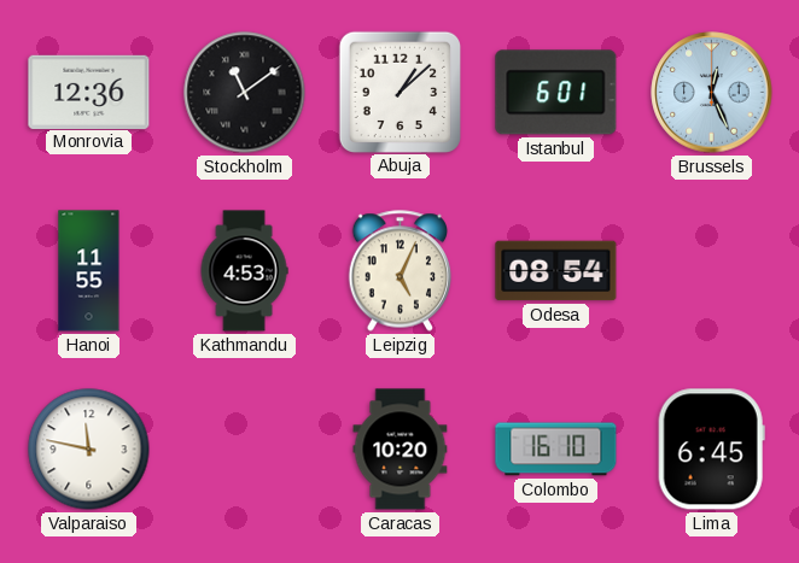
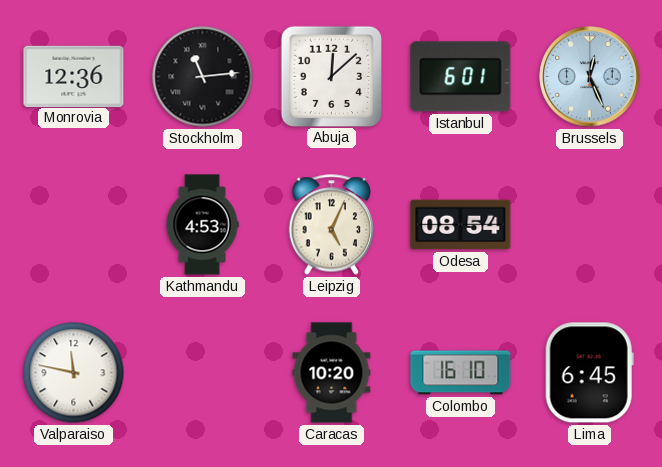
Stockholm: 11:09 -> 11:14 (203, 77)
Abuja: 1:08 -> 12:08 (331, 76)
Hanoi: 11:55 -> none (89, 271)
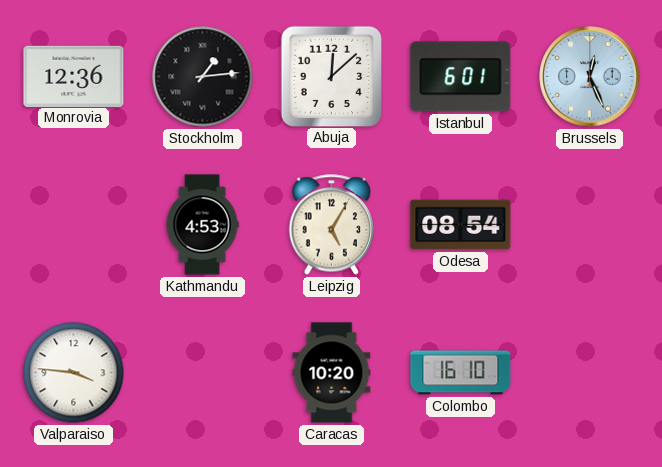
Stockholm: 11:14 -> 1:14 (203, 77)
Leipzig: 5:04 -> 5:05 (332, 225)
Valparaiso: 11:47 -> 3:46 (74, 373)
Lima: 6:45 -> none (589, 373)
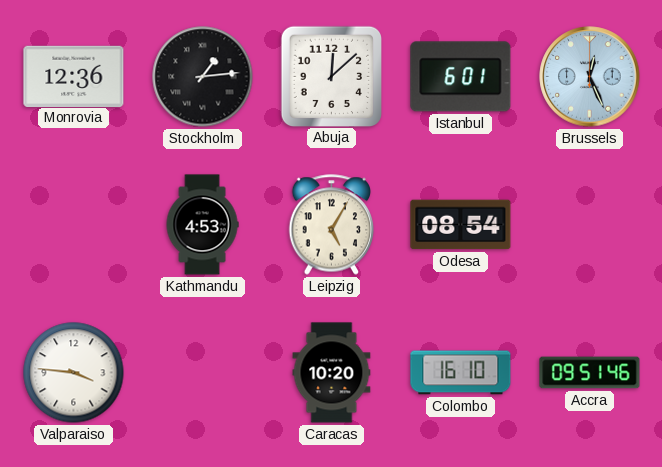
Accra: none -> 09:51 (590, 373)
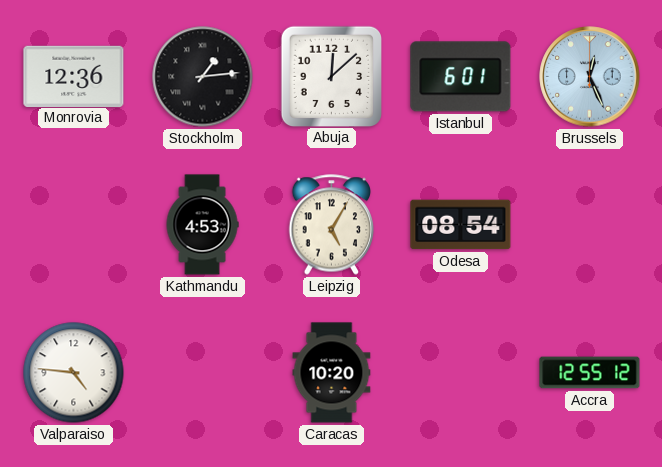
Valparaiso: 3:46 -> 4:46 (74, 373)
Colombo: 16:10 -> none (461, 373)
Accra: 09:51 -> 12:55 (590, 373)
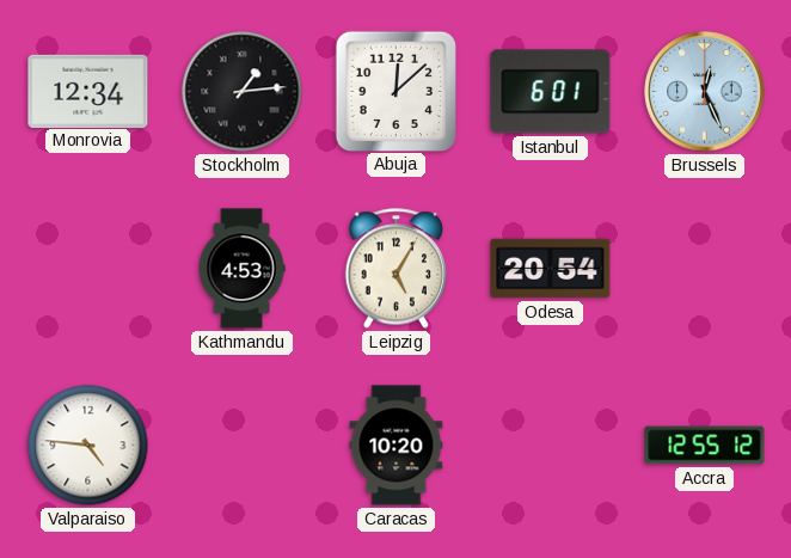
Monrovia: 12:36 -> 12:34 (88, 91)
Odesa: 08:54 -> 20:54 (551, 269)
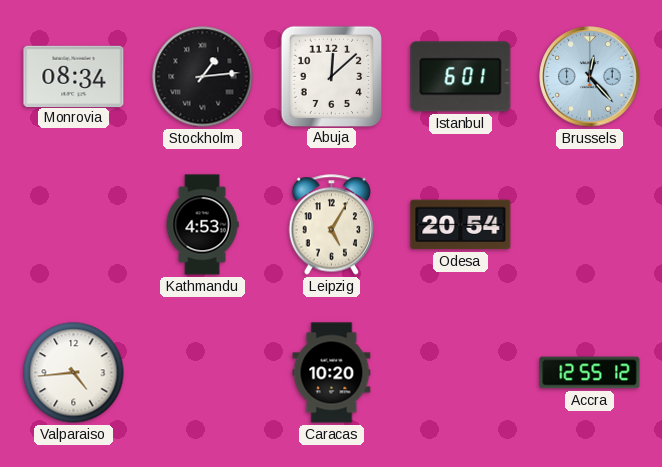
Monrovia: 12:34 -> 08:34 (74, 76)
Brussels: 12:26 -> 12:23 (590, 77)
Valparaiso: 4:46 -> 4:44 (74, 373)
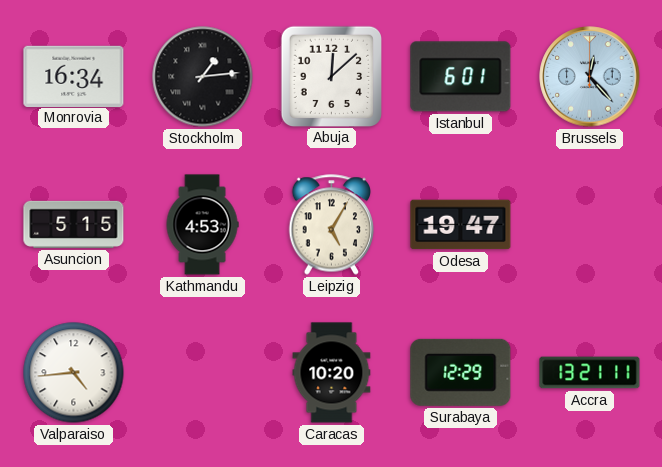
Monrovia: 08:34 -> 16:34 (74, 76)
Asuncion: none -> 5:15 (74, 224)
Odesa: 20:54 -> 19:47 (461, 225)
Surabaya: none -> 12:29 (461, 372)
Accra: 12:55 -> 13:21 (590, 373)
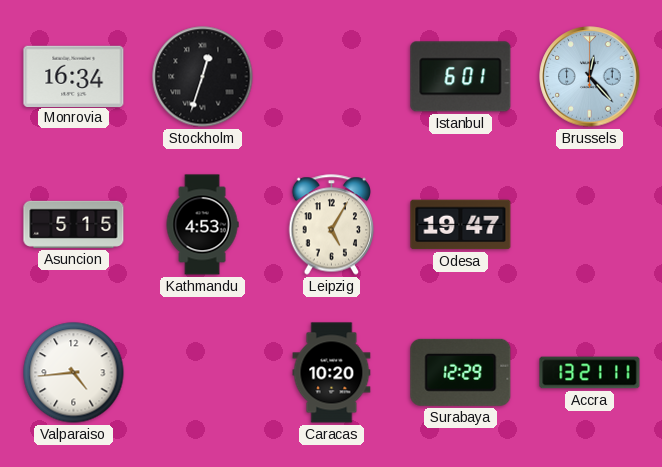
Stockholm: 1:14 -> 12:33 (203, 77)
Abuja: 12:08 -> none (331, 76)
